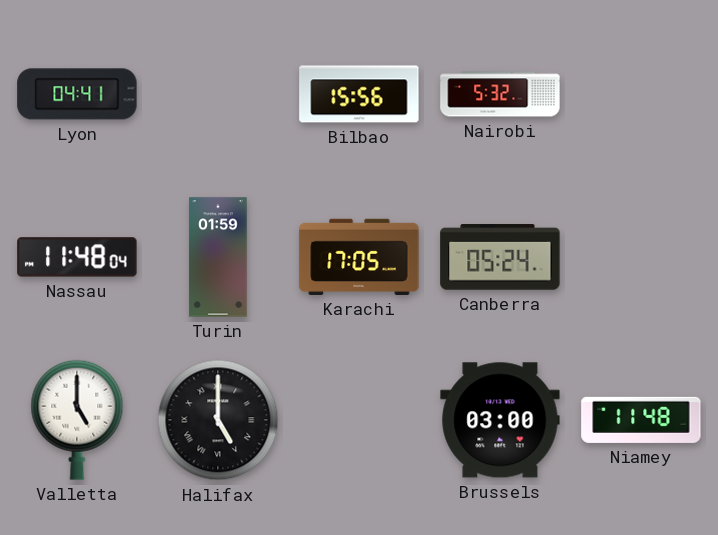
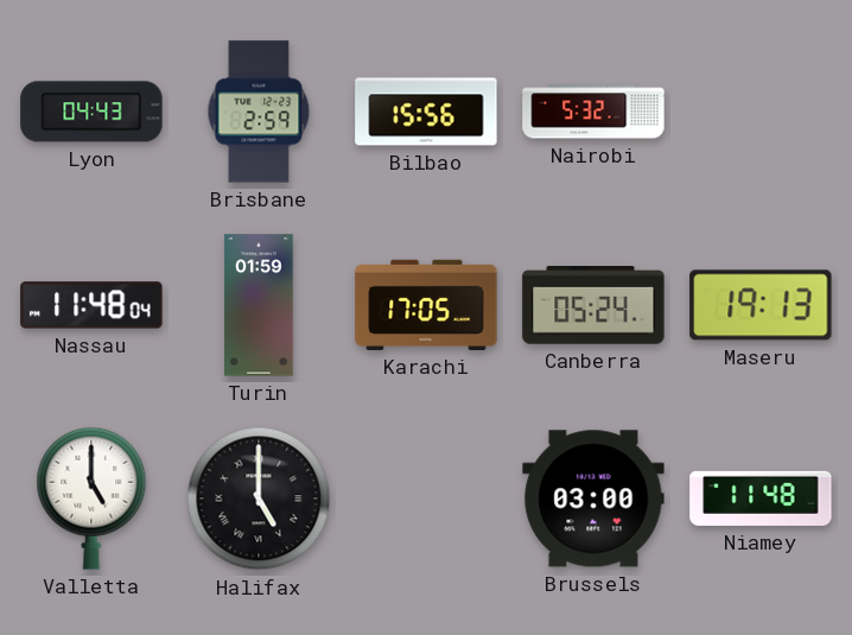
Lyon: 04:41 -> 04:43 (91, 112)
Brisbane: none -> 2:59 (259, 112)
Maseru: none -> 19:13 (761, 305)
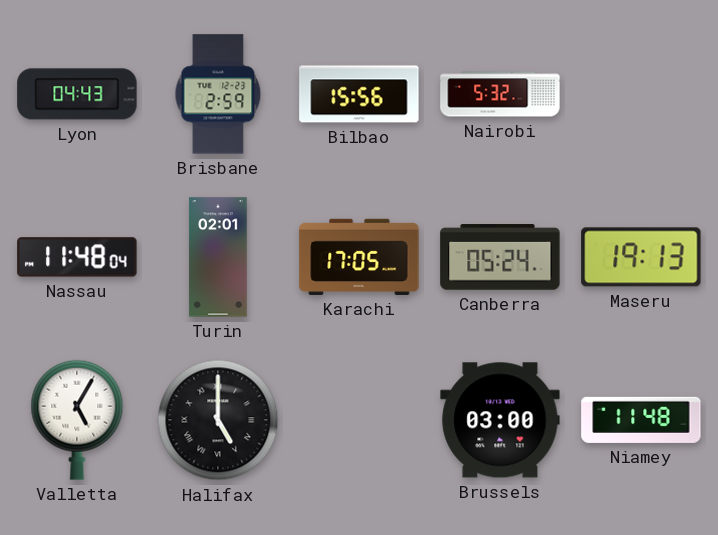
Turin: 01:59 -> 02:01 (218, 257)
Valletta: 5:00 -> 5:05 (77, 420)
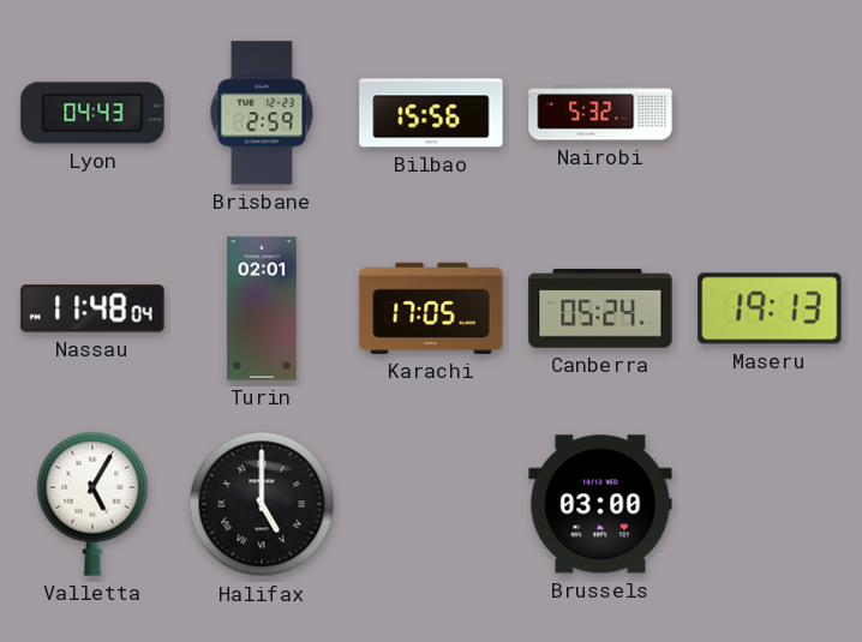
Niamey: 11:48 -> none (641, 420)
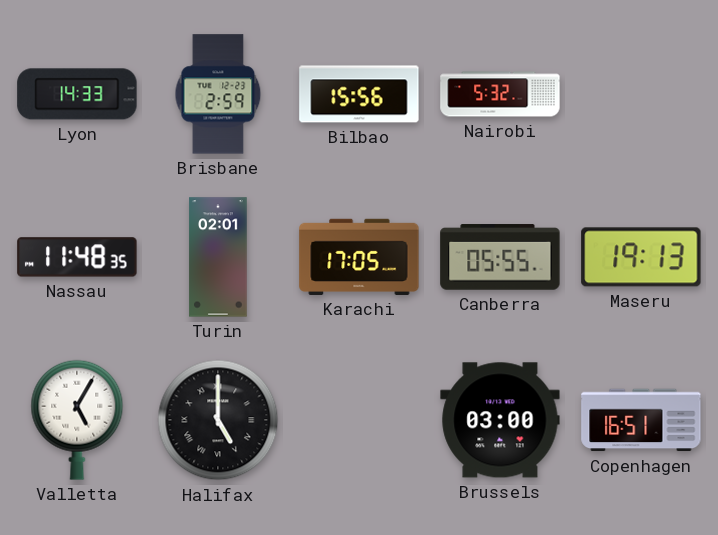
Lyon: 04:43 -> 14:33 (77, 94)
Nassau: 11:48:04 -> 11:48:35 (77, 257)
Canberra: 05:24 -> 05:55 (500, 257)
Copenhagen: none -> 16:51 (641, 420)
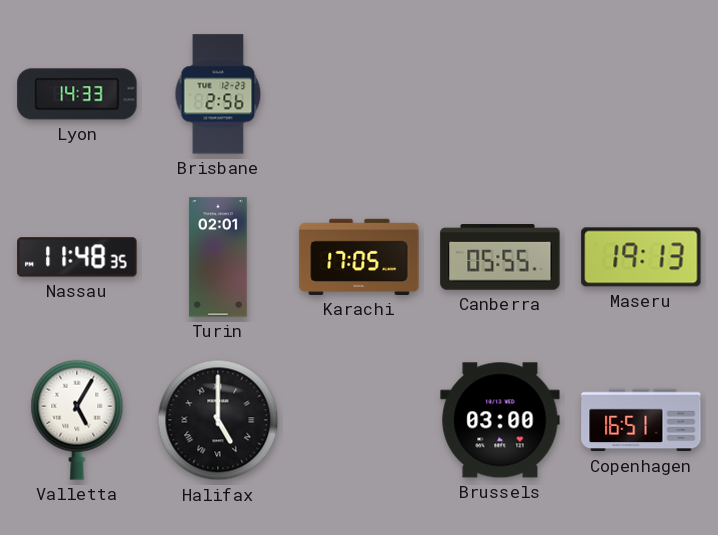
Brisbane: 2:59 -> 2:56 (218, 94)
Bilbao: 15:56 -> none (359, 94)
Nairobi: 5:32 -> none (500, 94)
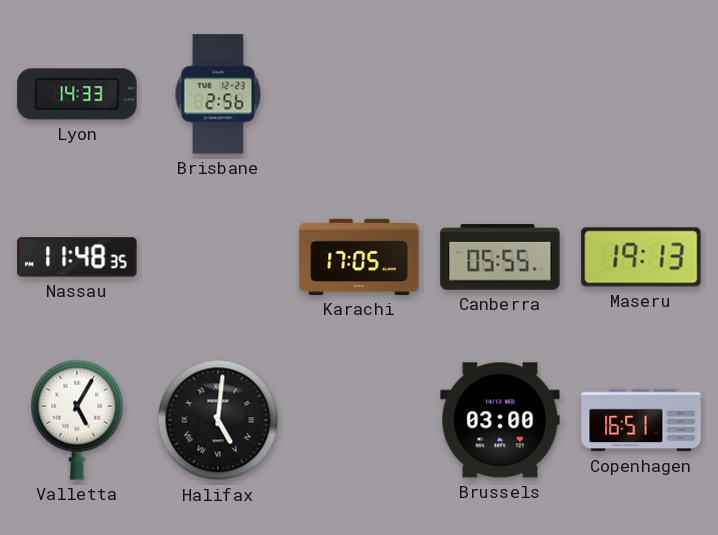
Turin: 02:01 -> none (218, 257)
Halifax: 5:00 -> 5:01 (218, 420)
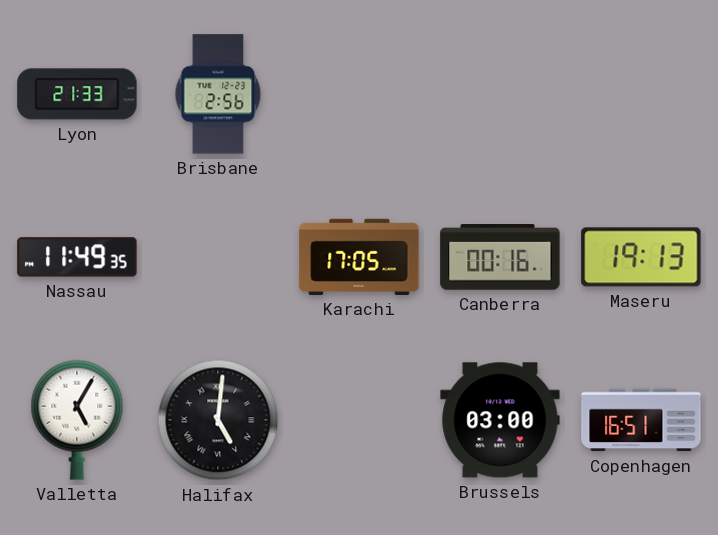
Lyon: 14:33 -> 21:33 (77, 94)
Nassau: 11:48 -> 11:49 (77, 257)
Canberra: 05:55 -> 00:16 (500, 257)
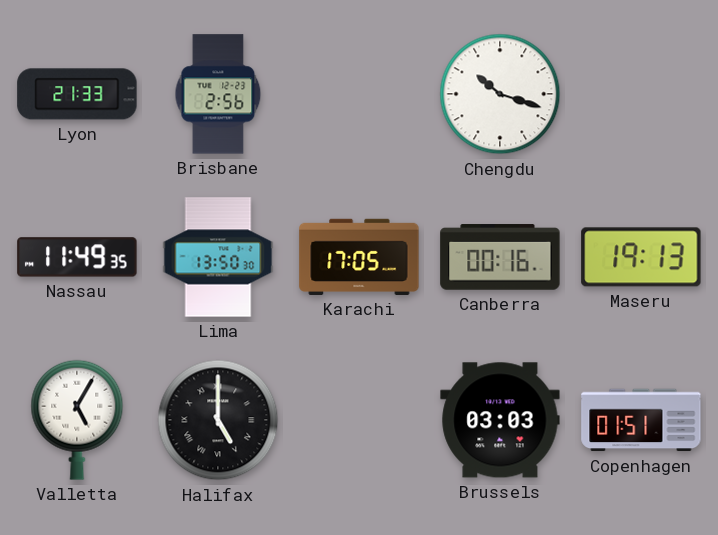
Chengdu: none -> 10:18 (500, 94)
Lima: none -> 13:50 (218, 257)
Halifax: 5:01 -> 5:00 (218, 420)
Brussels: 03:00 -> 03:03 (500, 420)
Copenhagen: 16:51 -> 01:51 (641, 420)
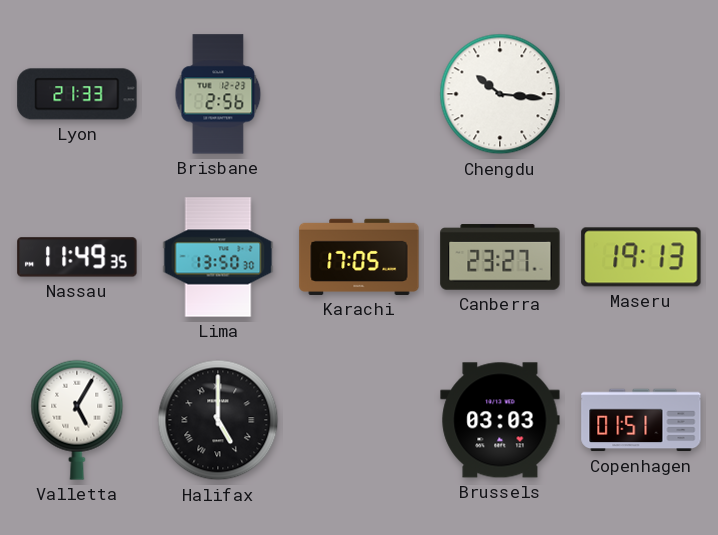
Chengdu: 10:18 -> 10:16 (500, 94)
Canberra: 00:16 -> 23:27 (500, 257)
